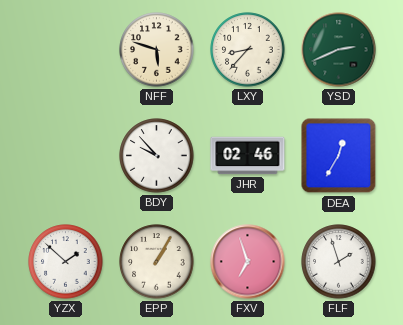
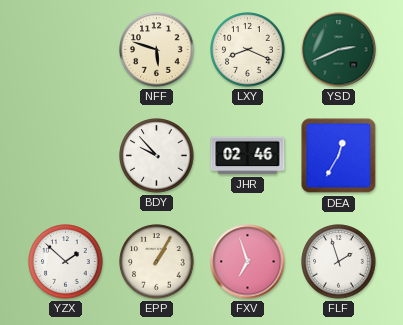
LXY: 8:37 -> 8:19 (248, 50)
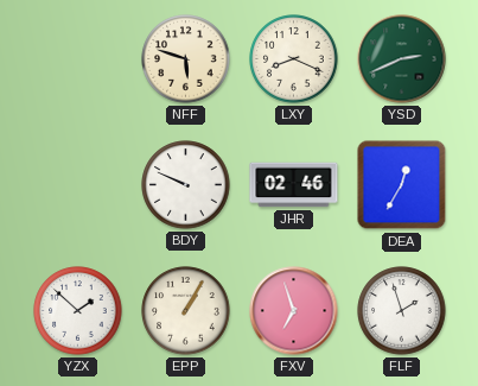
BDY: 9:53 -> 9:49 (186, 185)
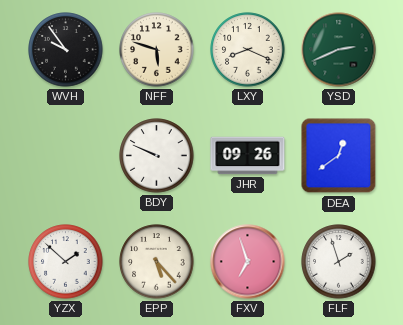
WVH: none -> 9:54 (66, 50)
JHR: 02:46 -> 09:26 (248, 156)
DEA: 12:35 -> 12:39 (339, 156)
EPP: 1:05 -> 5:23 (157, 262)
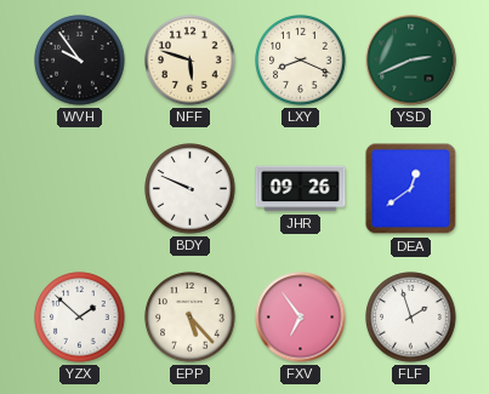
FXV: 6:57 -> 6:54 (301, 318)
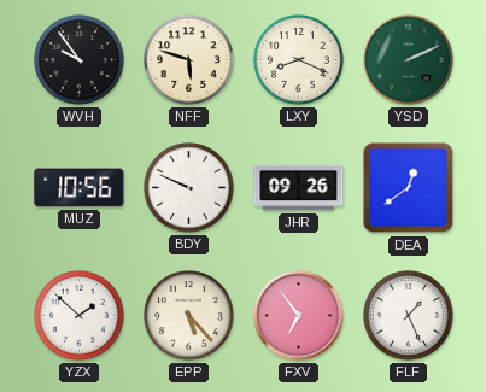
YSD: 2:41 -> 2:11 (409, 60)
MUZ: none -> 10:56 (80, 188)
FLF: 1:57 -> 1:26 (409, 316)
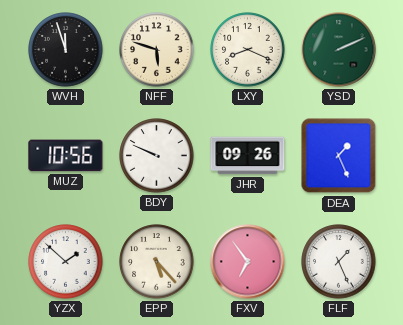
WVH: 9:54 -> 11:57 (66, 50)
DEA: 12:39 -> 1:26 (339, 156)
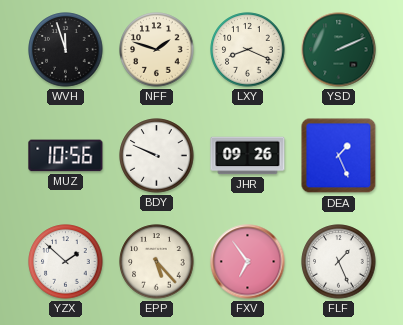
NFF: 5:48 -> 1:48 (157, 50)
